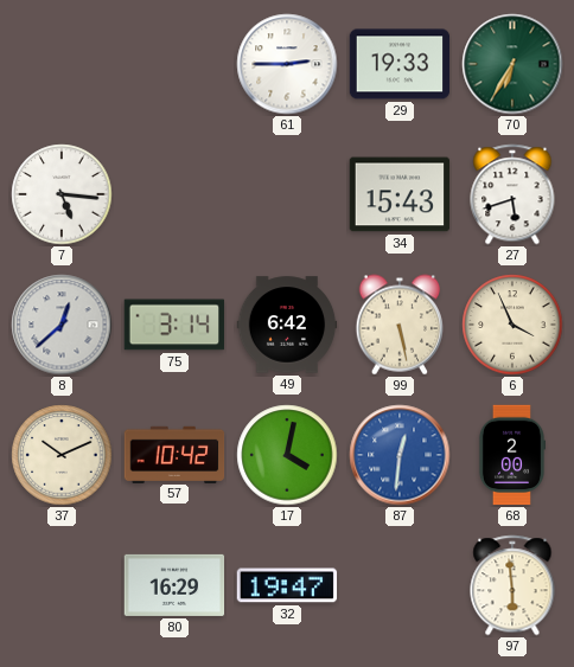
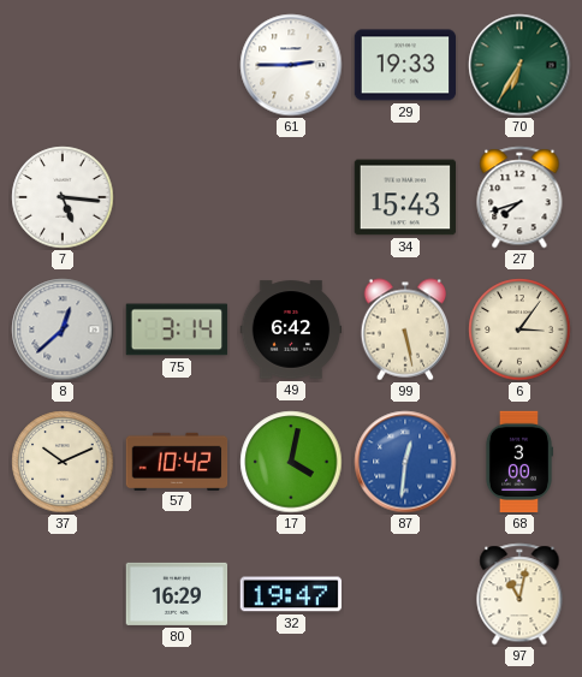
27: 5:42 -> 7:42 (519, 197)
6: 3:56 -> 3:06 (519, 329)
68: 2:00 -> 3:00 (518, 462)
97: 5:59 -> 11:02 (519, 594)
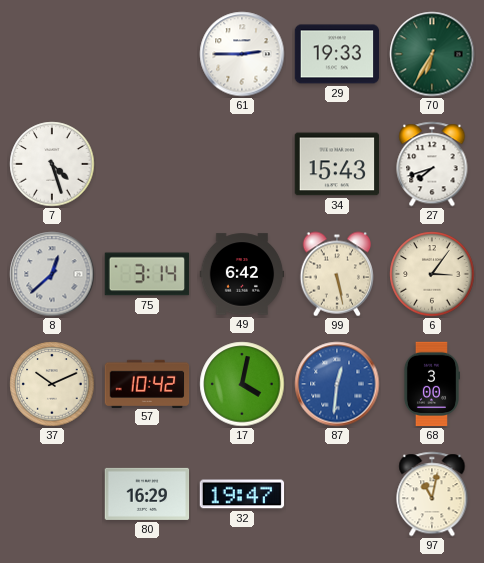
7: 5:16 -> 4:27 (52, 164)
